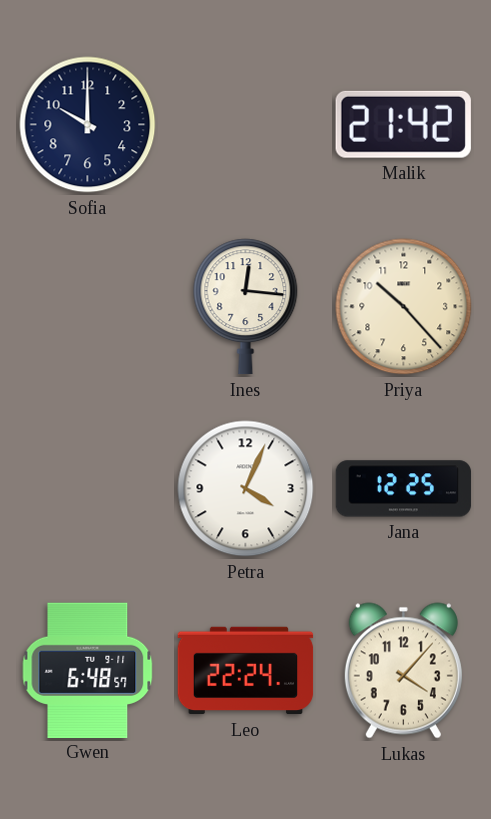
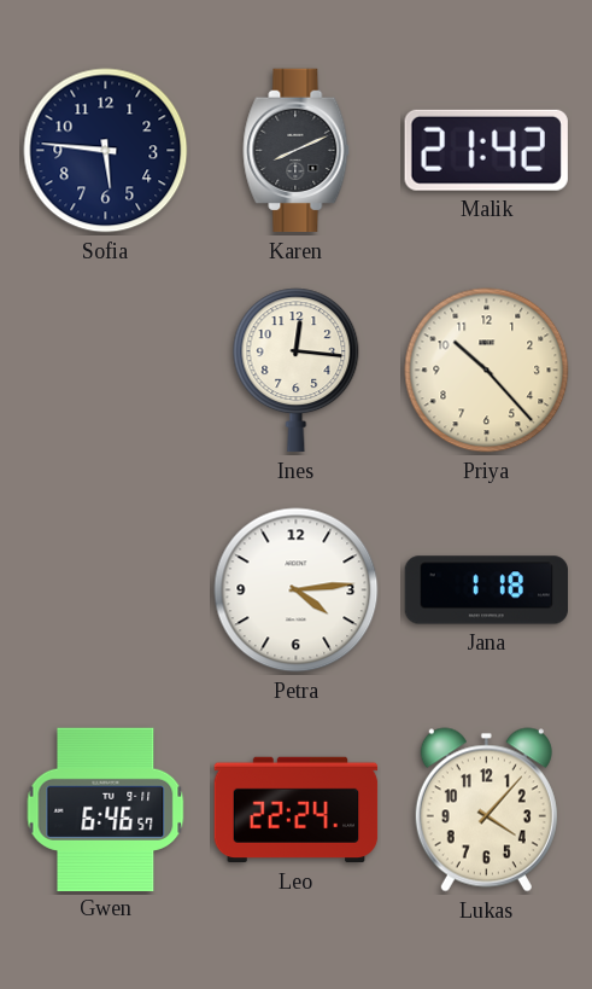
Sofia: 10:00 -> 5:46 (106, 151)
Karen: none -> 8:11 (297, 151)
Petra: 4:04 -> 4:14 (297, 591)
Jana: 12:25 -> 1:18 (487, 591)
Gwen: 6:48 -> 6:46 (106, 809)
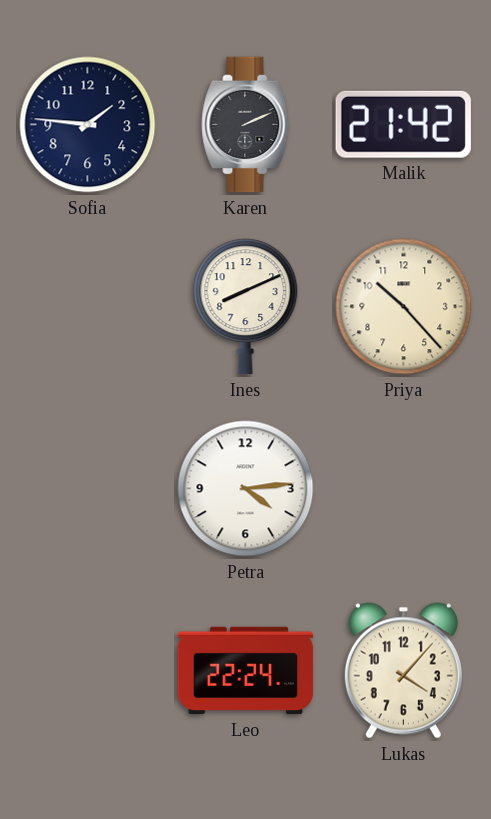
Sofia: 5:46 -> 1:46 (88, 125)
Karen: 8:11 -> 2:11 (246, 125)
Ines: 12:16 -> 8:11 (246, 307)
Jana: 1:18 -> none (487, 591)
Gwen: 6:46 -> none (106, 809)
